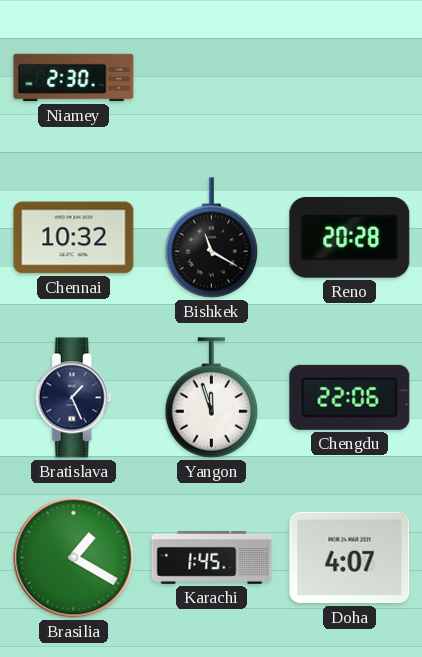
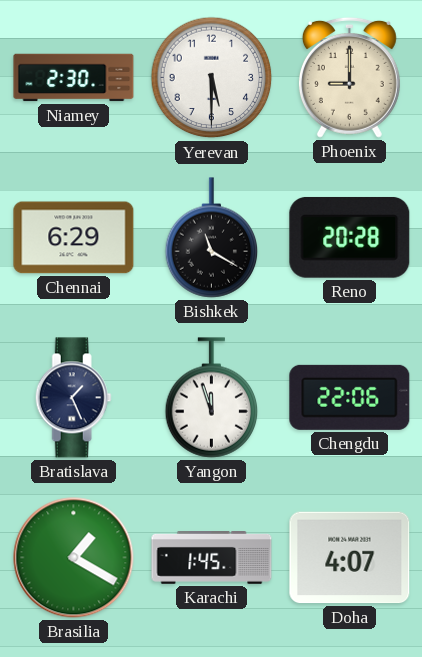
Yerevan: none -> 5:30 (212, 78)
Phoenix: none -> 9:00 (349, 77)
Chennai: 10:32 -> 6:29 (74, 238)
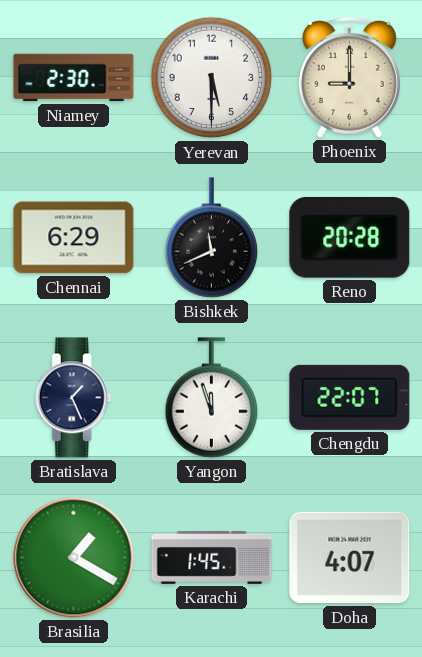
Bishkek: 11:20 -> 11:41 (212, 238)
Chengdu: 22:06 -> 22:07 (350, 397)
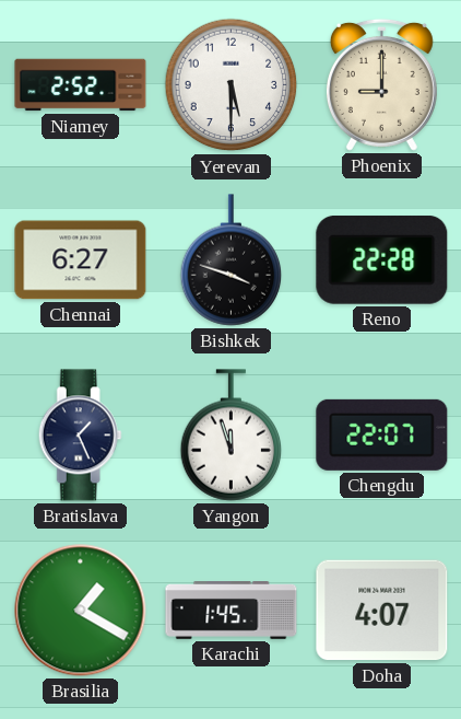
Niamey: 2:30 -> 2:52 (81, 85)
Chennai: 6:29 -> 6:27 (81, 260)
Bishkek: 11:41 -> 3:48 (232, 260)
Reno: 20:28 -> 22:28 (382, 259)
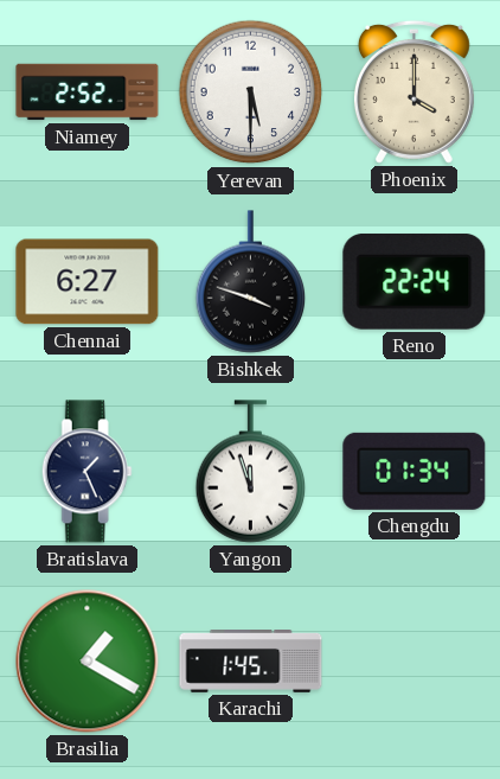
Phoenix: 9:00 -> 4:00 (414, 91)
Reno: 22:28 -> 22:24 (415, 281)
Chengdu: 22:07 -> 01:34 (415, 471)
Doha: 4:07 -> none (382, 611)
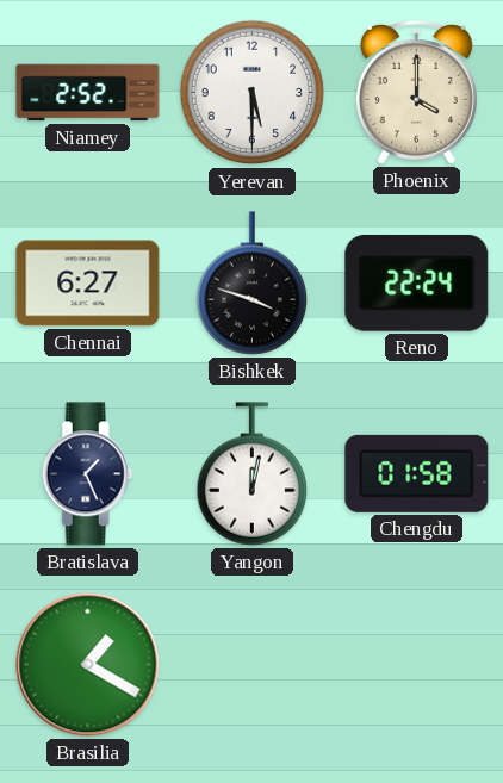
Yangon: 11:57 -> 12:02 (253, 474)
Chengdu: 01:34 -> 01:58 (417, 473)
Karachi: 1:45 -> none (251, 662)
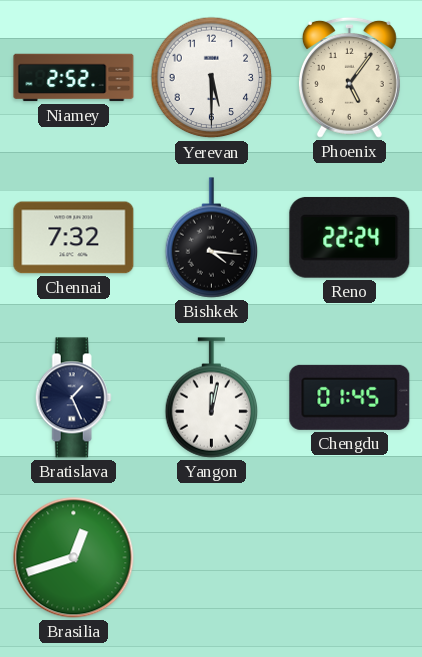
Phoenix: 4:00 -> 5:06 (349, 77)
Chennai: 6:27 -> 7:32 (74, 238)
Bishkek: 3:48 -> 4:16 (212, 238)
Chengdu: 01:58 -> 01:45 (350, 397)
Brasilia: 1:20 -> 12:42 (74, 558)
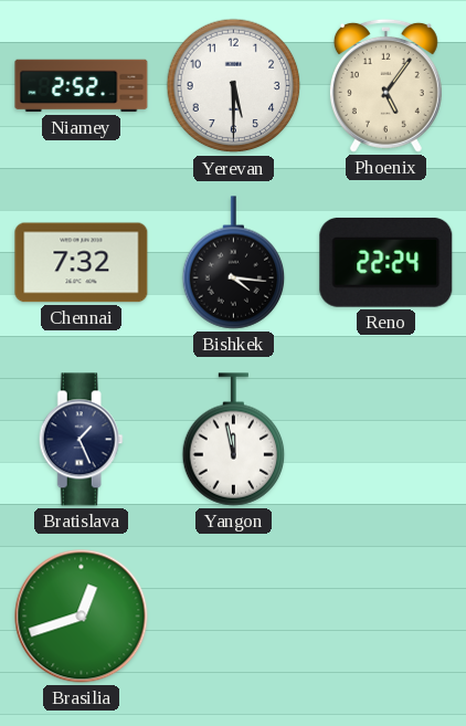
Yangon: 12:02 -> 11:58 (234, 440)
Chengdu: 01:45 -> none (350, 397)
